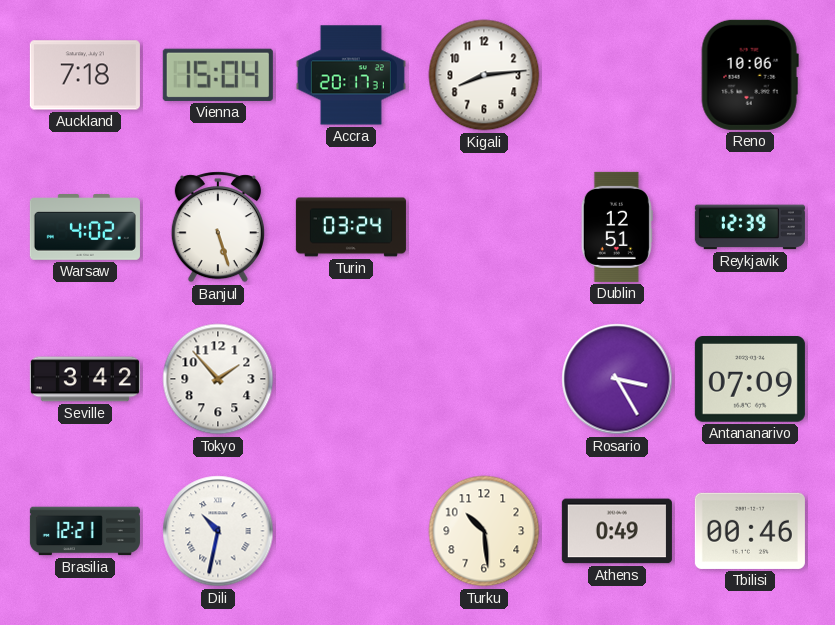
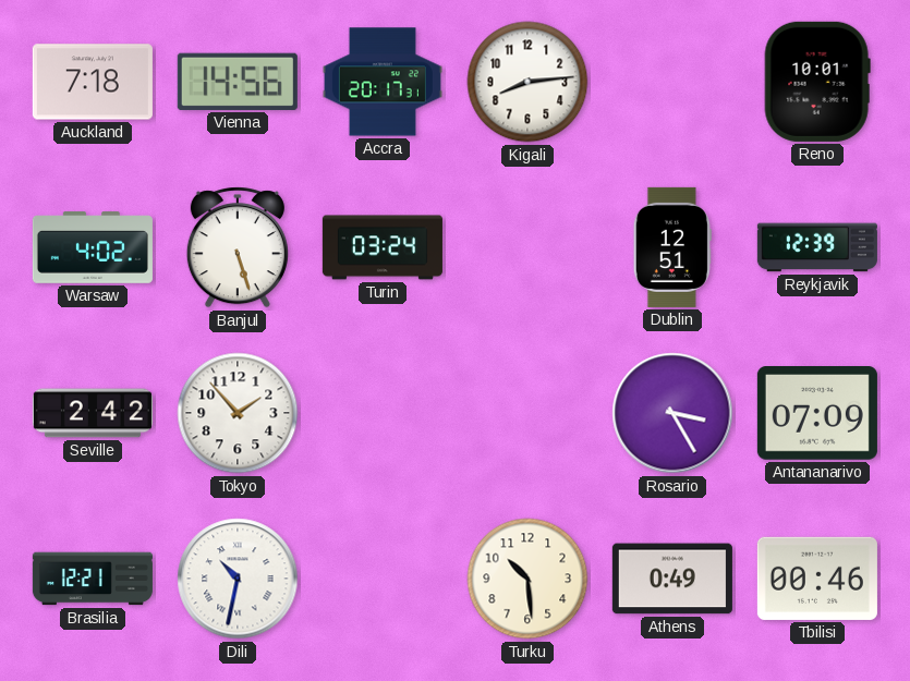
Vienna: 15:04 -> 14:56 (238, 82)
Reno: 10:06 -> 10:01 (817, 82)
Seville: 3:42 -> 2:42 (93, 413)
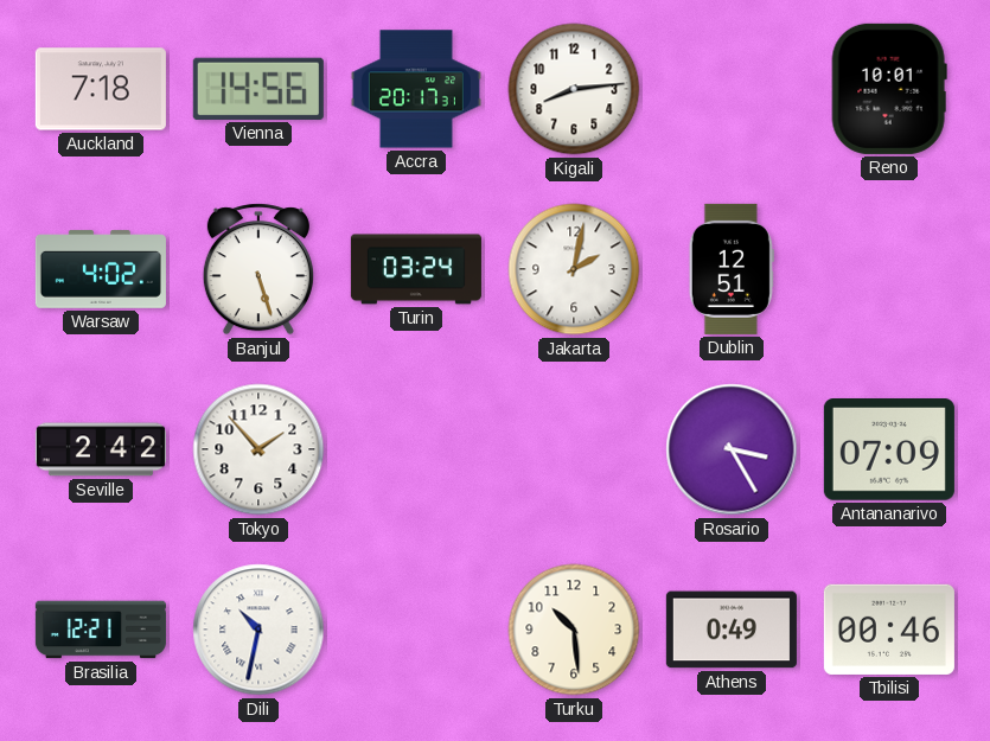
Jakarta: none -> 2:02 (574, 269)
Reykjavik: 12:39 -> none (817, 247)
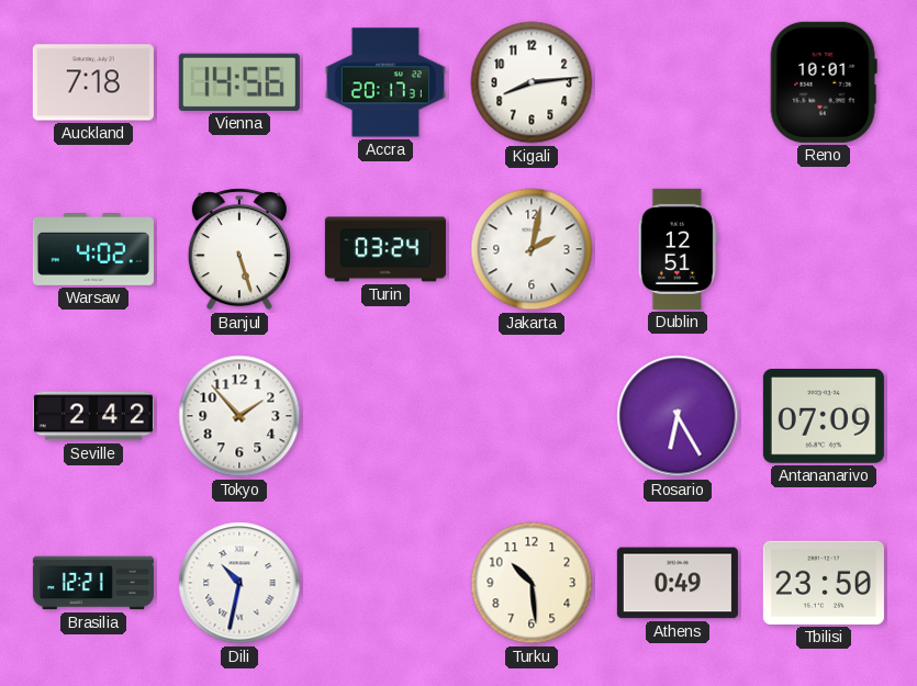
Rosario: 3:25 -> 6:25 (678, 416)
Tbilisi: 00:46 -> 23:50 (824, 583)
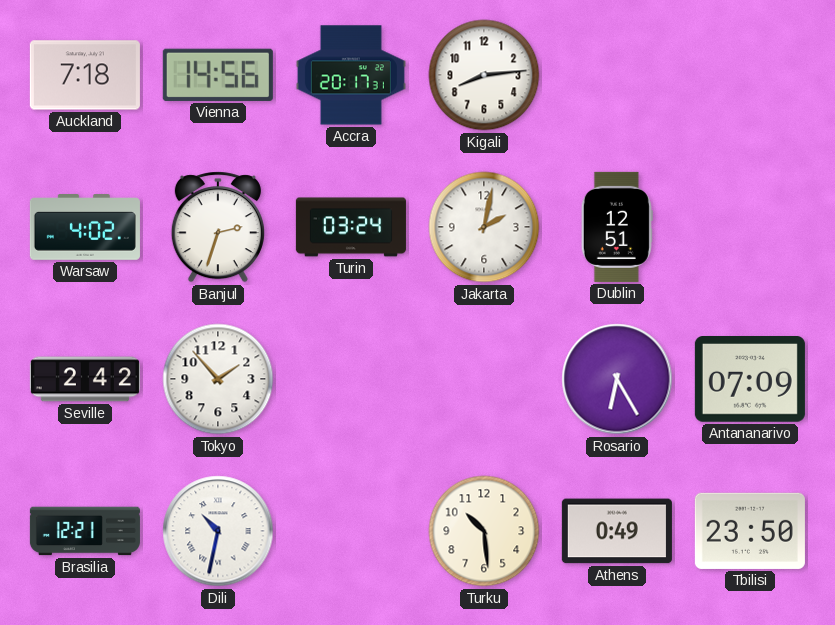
Reno: 10:01 -> none (824, 82)
Banjul: 5:27 -> 2:33 (218, 227)
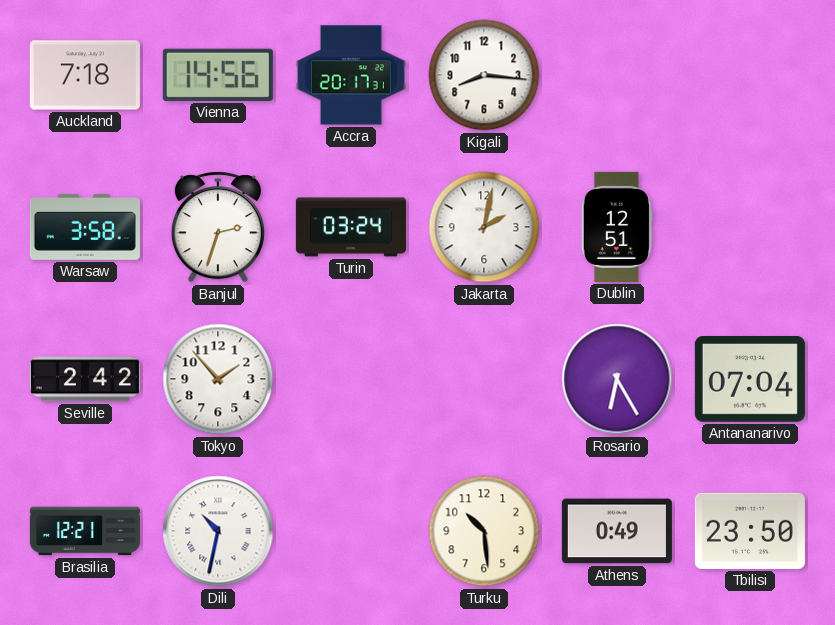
Kigali: 8:14 -> 8:16 (484, 75)
Warsaw: 4:02 -> 3:58 (85, 228)
Antananarivo: 07:09 -> 07:04 (750, 380)
